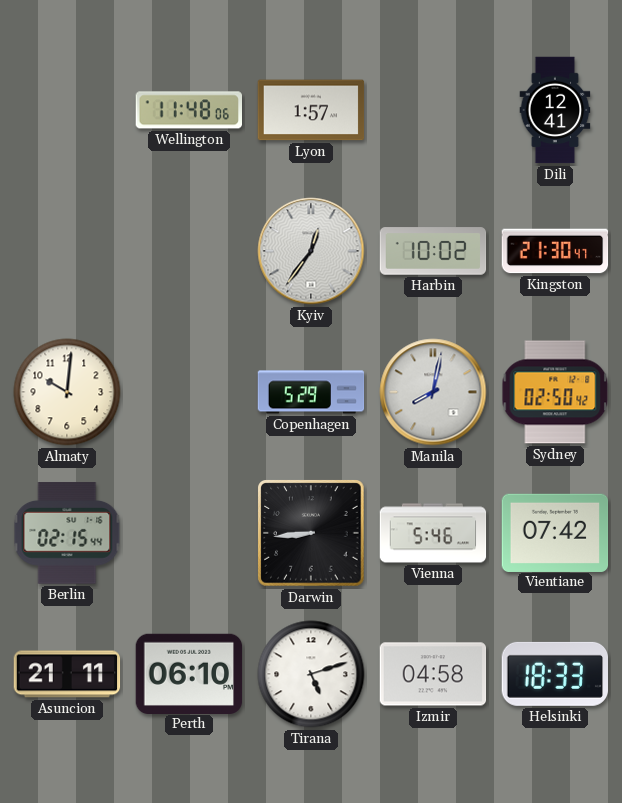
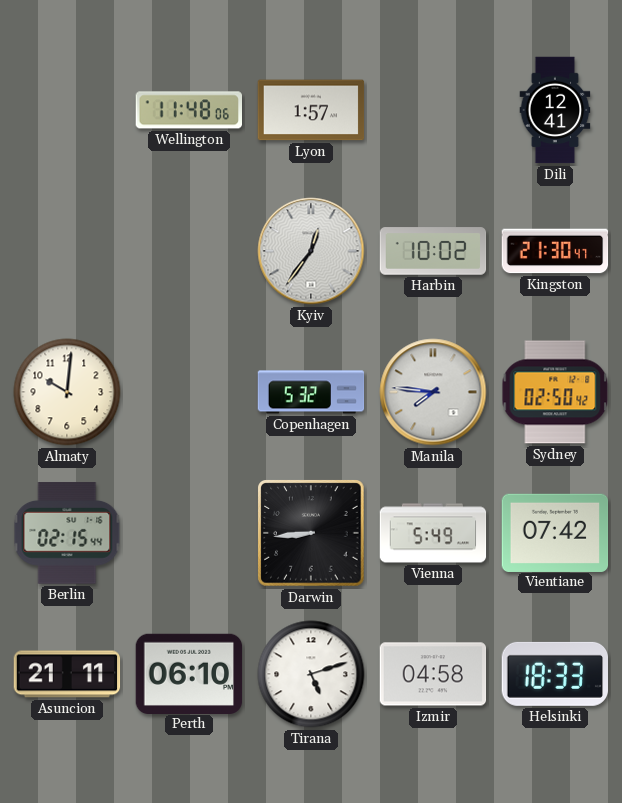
Copenhagen: 5:29 -> 5:32 (311, 392)
Manila: 8:02 -> 7:46 (433, 392)
Vienna: 5:46 -> 5:49 (433, 533)
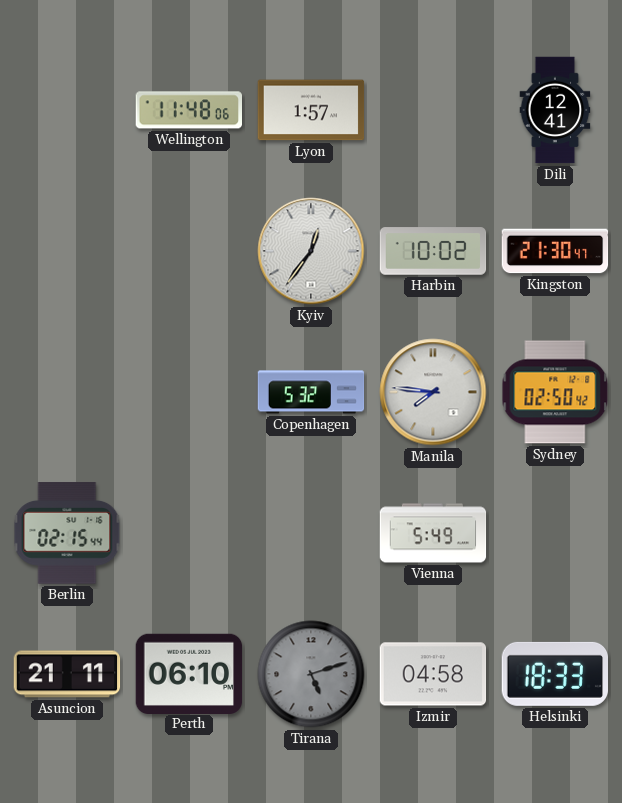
Almaty: 10:01 -> none (67, 392)
Darwin: 8:44 -> none (311, 533)
Vientiane: 07:42 -> none (555, 532)
Tirana dial: white -> grey (311, 674)
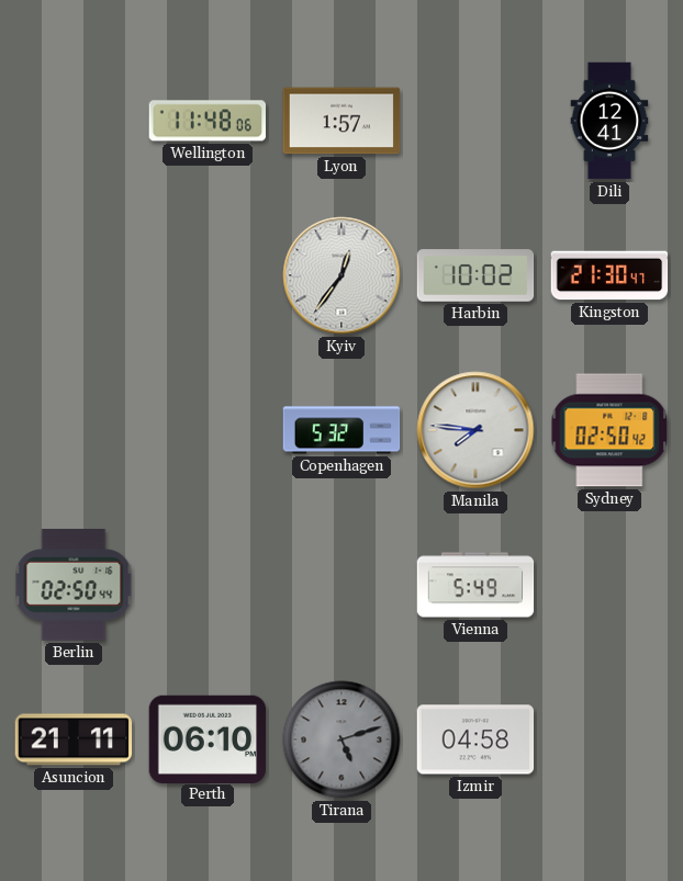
Berlin: 02:15 -> 02:50 (74, 585)
Helsinki: 18:33 -> none (555, 674)
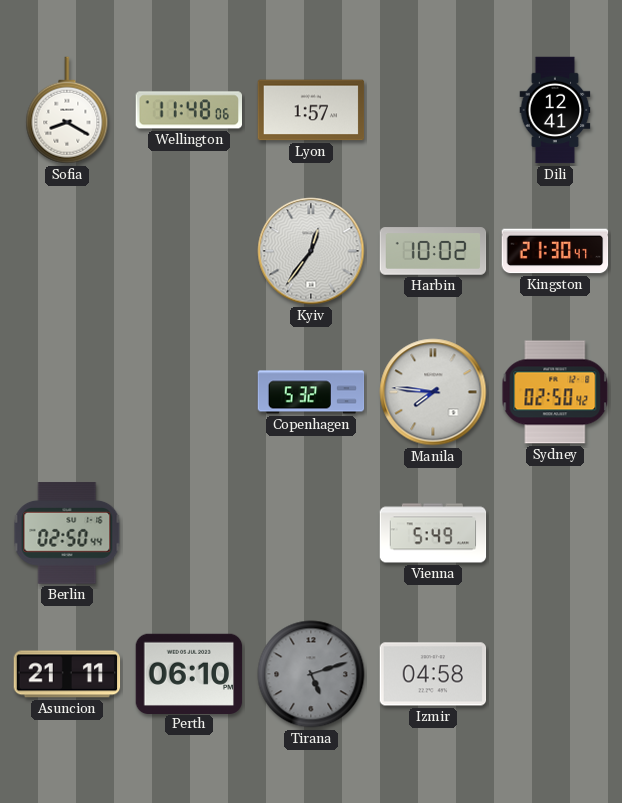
Sofia: none -> 8:20 (67, 110)
